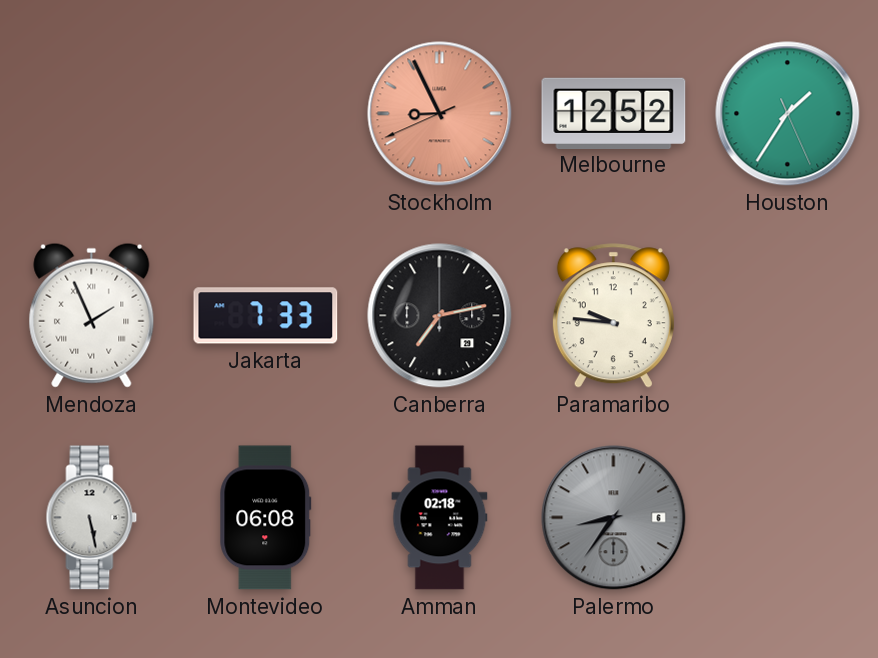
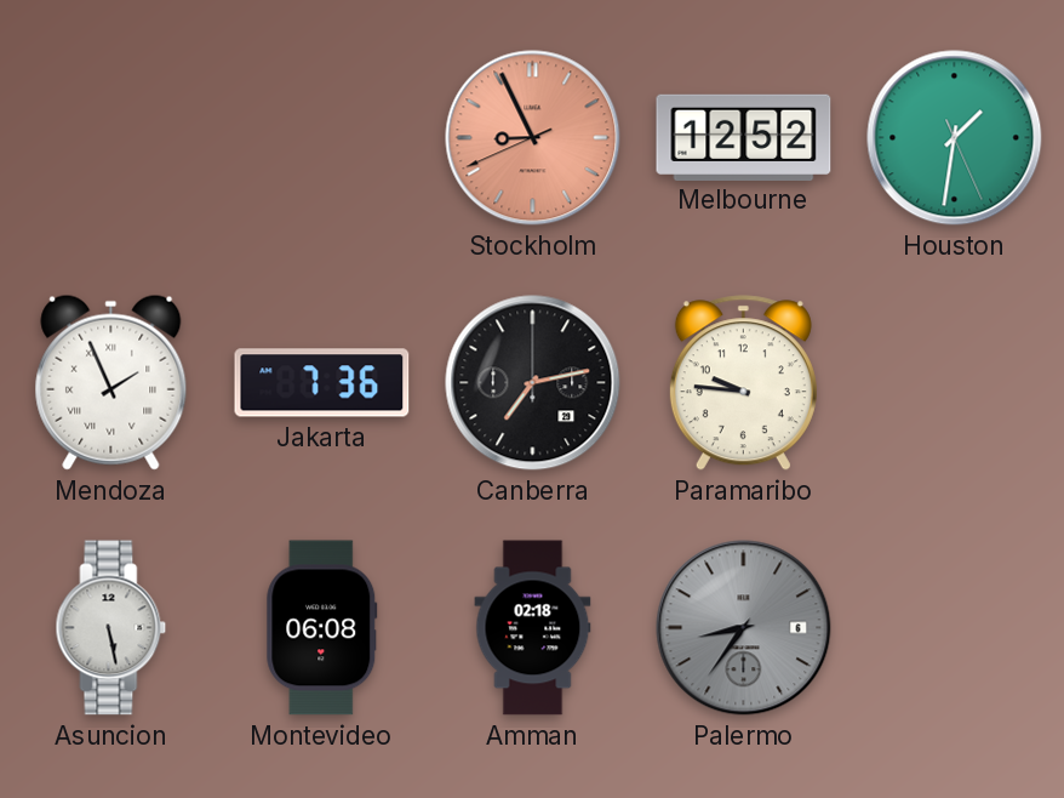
Houston: 1:35 -> 1:31 (955, 138)
Jakarta: 7:33 -> 7:36 (322, 383)
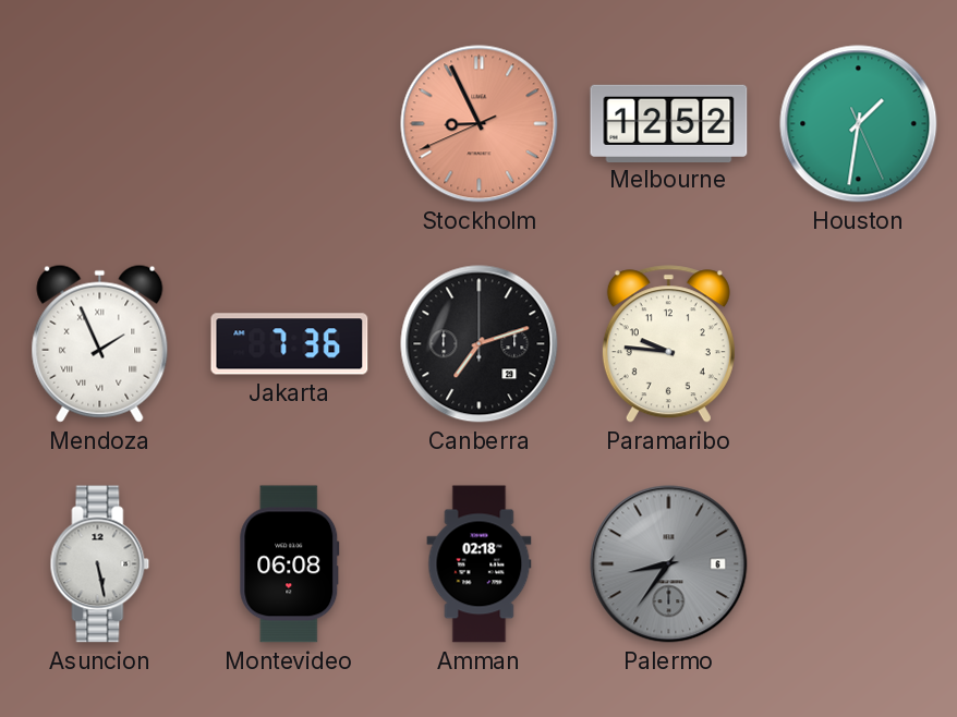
Canberra: 7:13 -> 7:12 (480, 344)
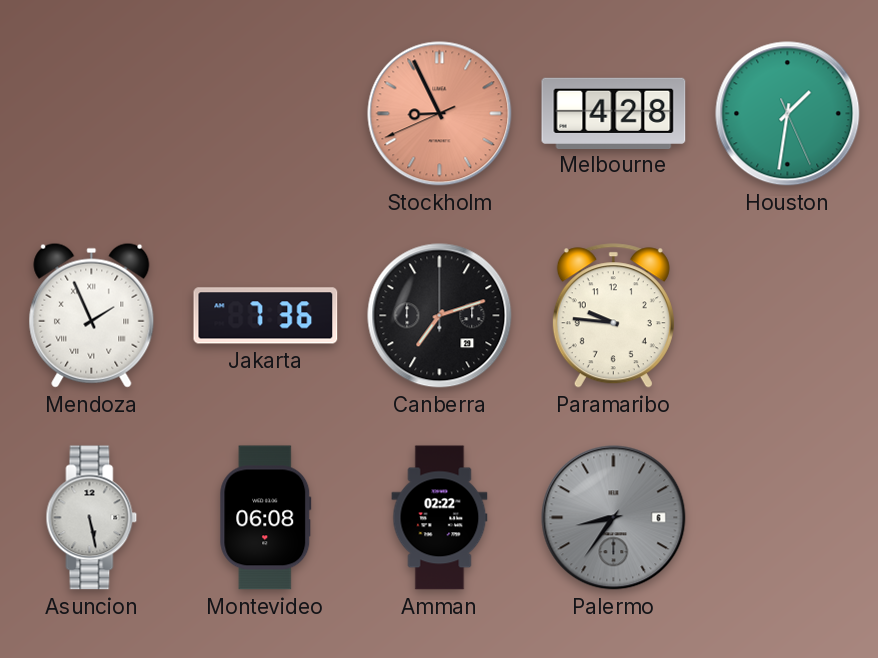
Melbourne: 12:52 -> 4:28 (614, 113)
Amman: 02:18 -> 02:22 (440, 518)
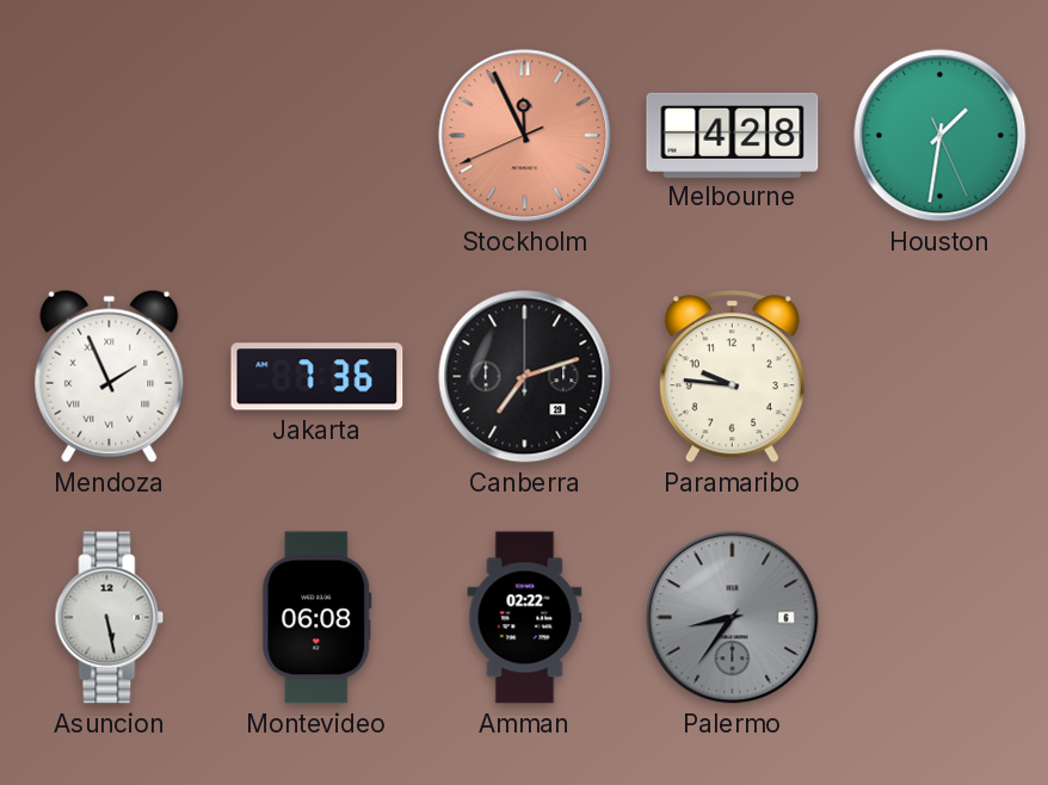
Stockholm: 8:55 -> 11:55 (525, 136)
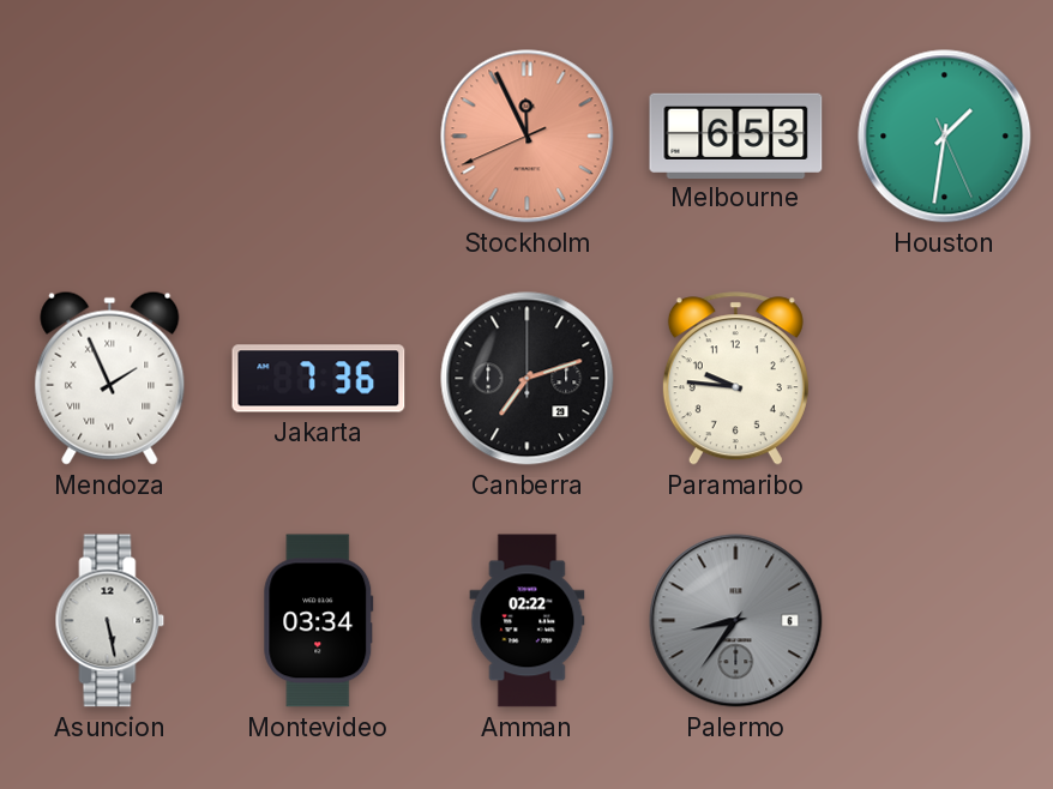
Melbourne: 4:28 -> 6:53 (736, 135)
Montevideo: 06:08 -> 03:34 (319, 621)
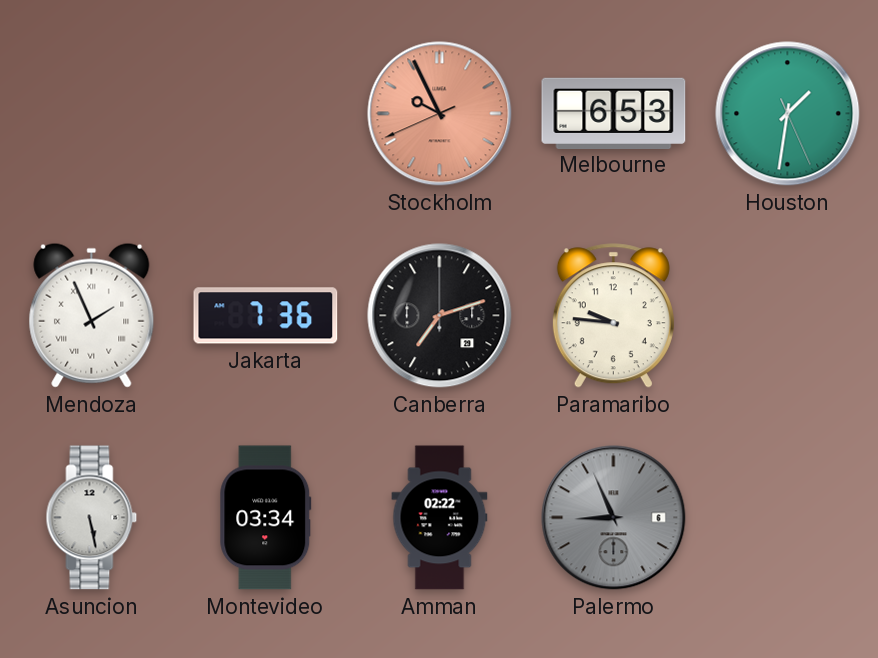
Stockholm: 11:55 -> 9:55 (440, 114)
Palermo: 8:36 -> 8:56 (614, 518)
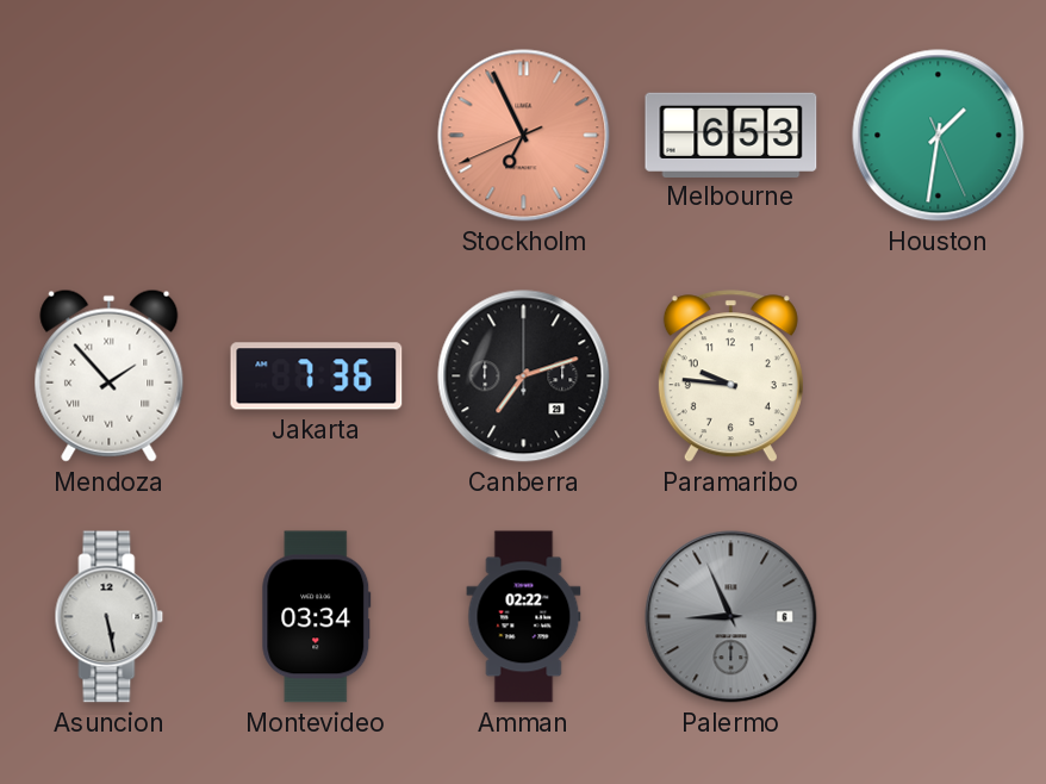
Stockholm: 9:55 -> 6:55 (524, 136)
Mendoza: 1:56 -> 1:53 (110, 375)
